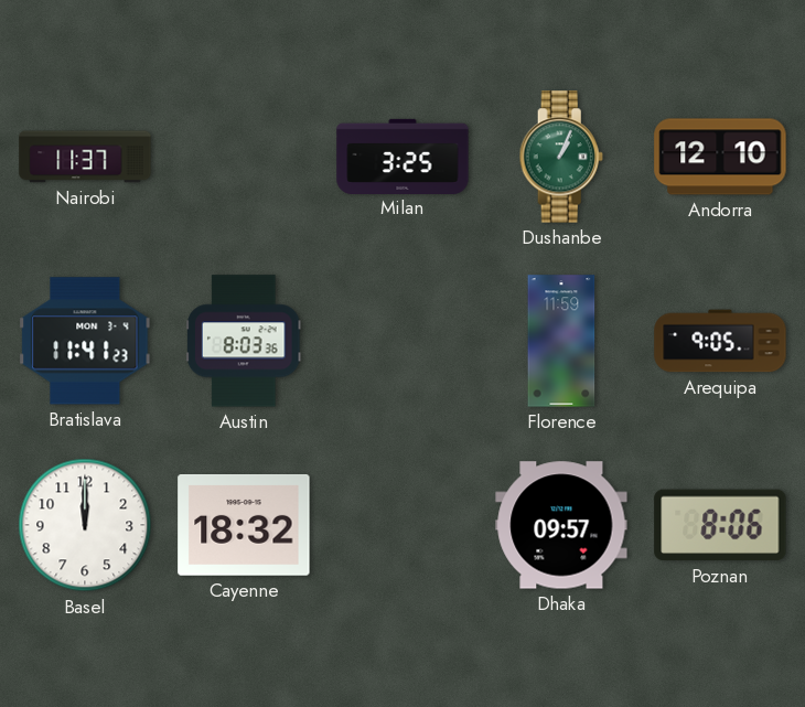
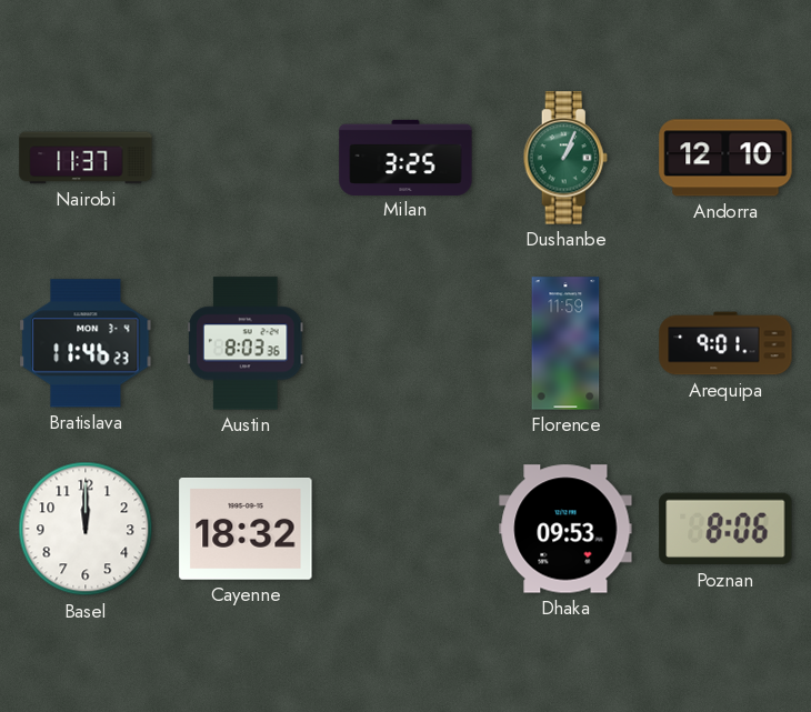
Bratislava: 11:41 -> 11:46 (86, 343)
Arequipa: 9:05 -> 9:01 (725, 343)
Dhaka: 09:57 -> 09:53 (565, 529)
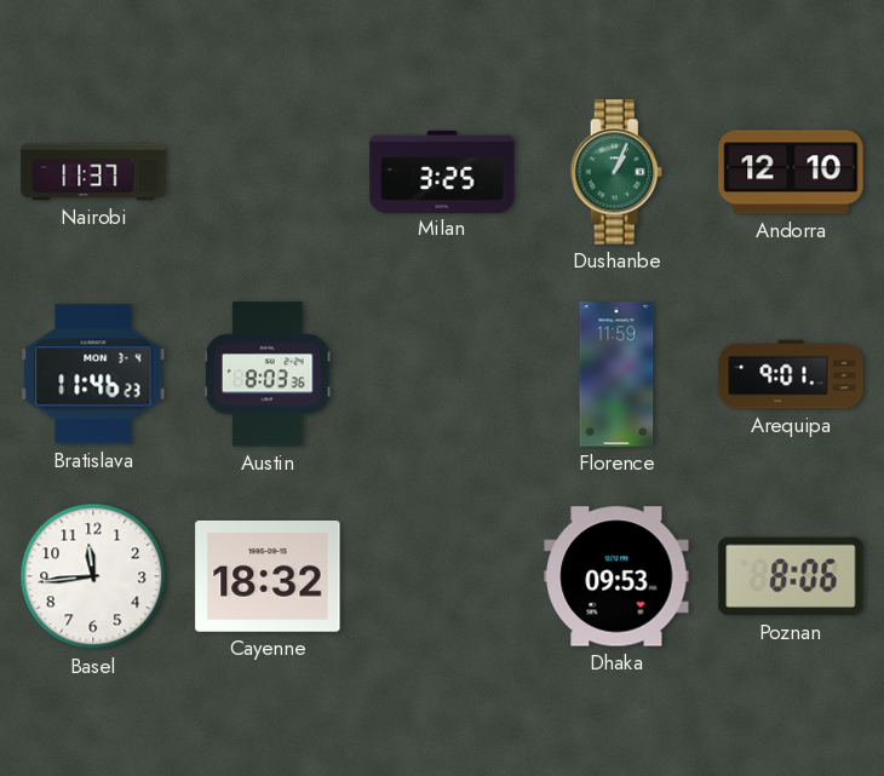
Basel: 12:00 -> 11:44 (93, 576)
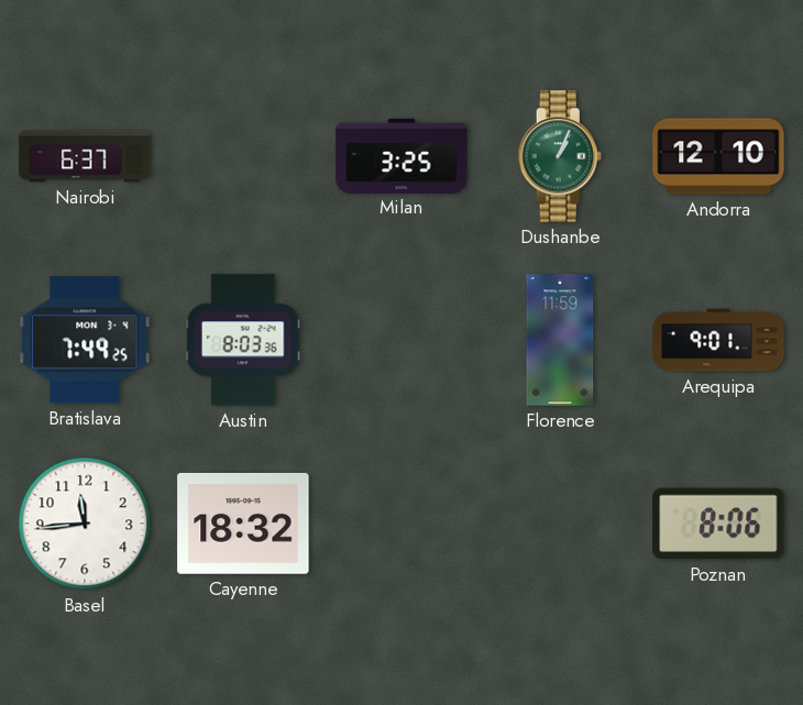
Nairobi: 11:37 -> 6:37 (85, 156)
Bratislava: 11:46 -> 7:49 (85, 340)
Dhaka: 09:53 -> none (616, 576)
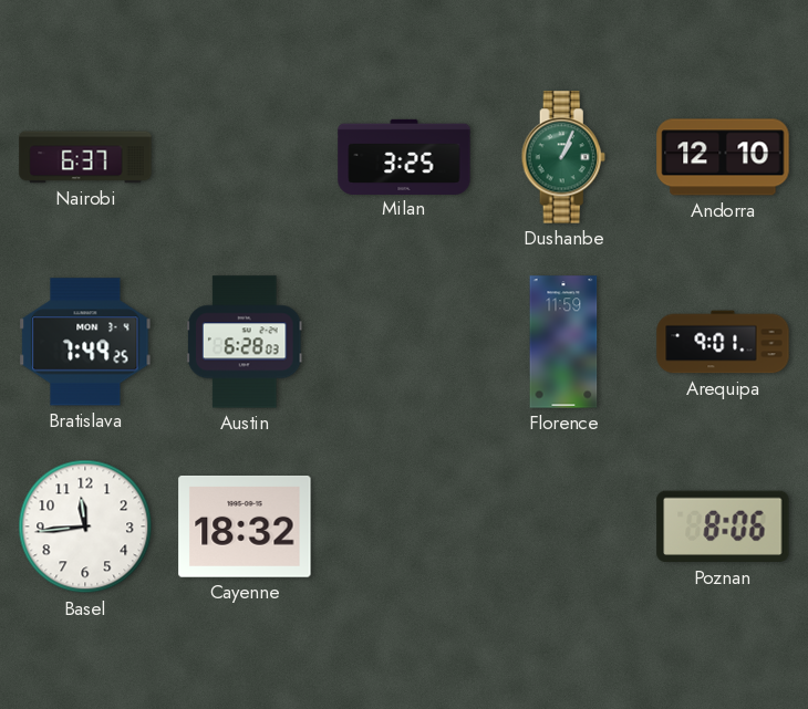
Austin: 8:03 -> 6:28 (246, 342)
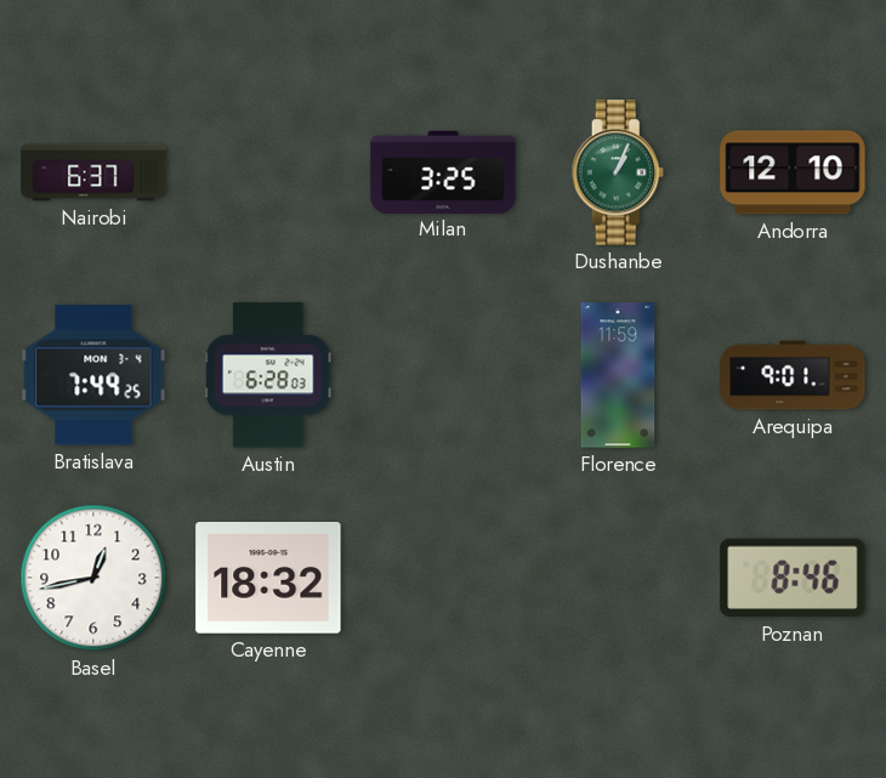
Basel: 11:44 -> 12:43 (93, 578)
Poznan: 8:06 -> 8:46 (793, 578)
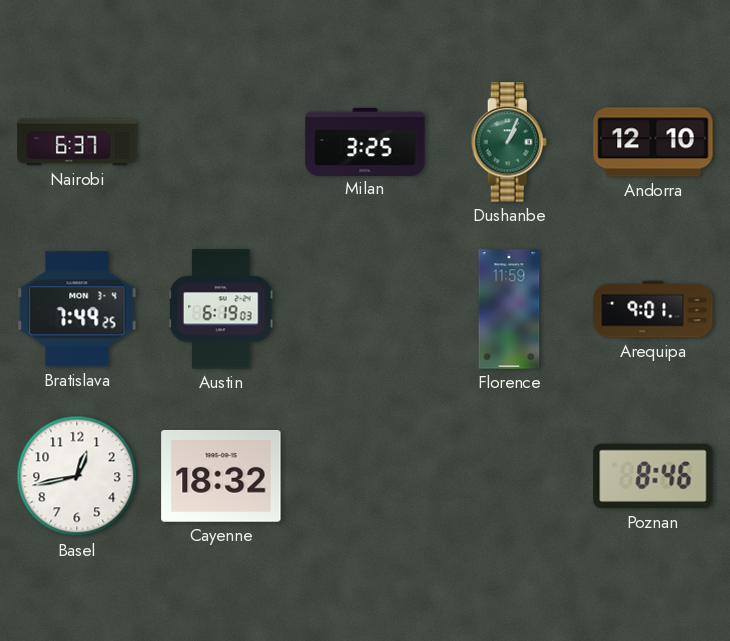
Austin: 6:28 -> 6:19 (222, 309)
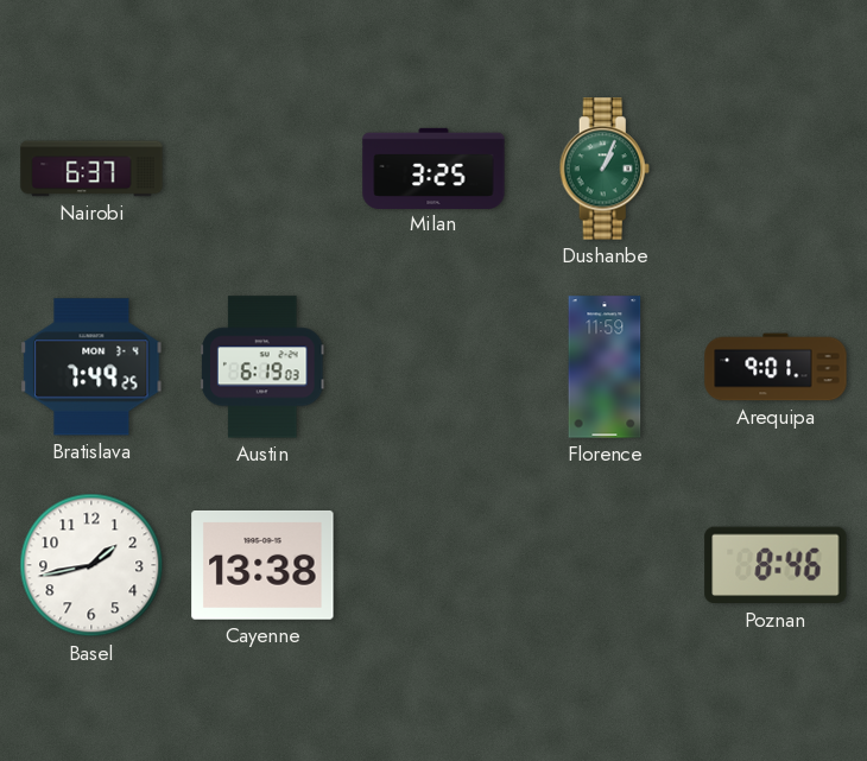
Andorra: 12:10 -> none (653, 142)
Basel: 12:43 -> 1:43 (91, 565)
Cayenne: 18:32 -> 13:38 (262, 565)
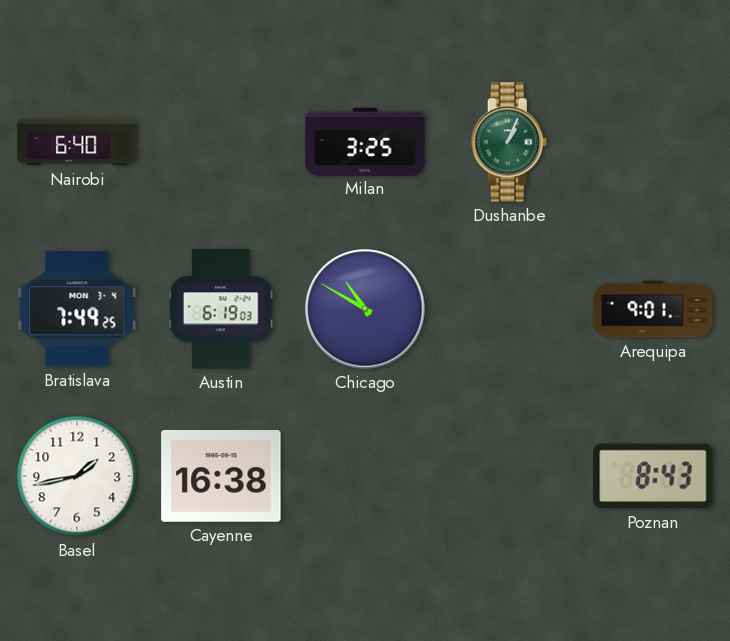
Nairobi: 6:37 -> 6:40 (77, 142)
Chicago: none -> 10:50 (365, 309)
Florence: 11:59 -> none (605, 367)
Cayenne: 13:38 -> 16:38 (221, 476)
Poznan: 8:46 -> 8:43 (653, 476)
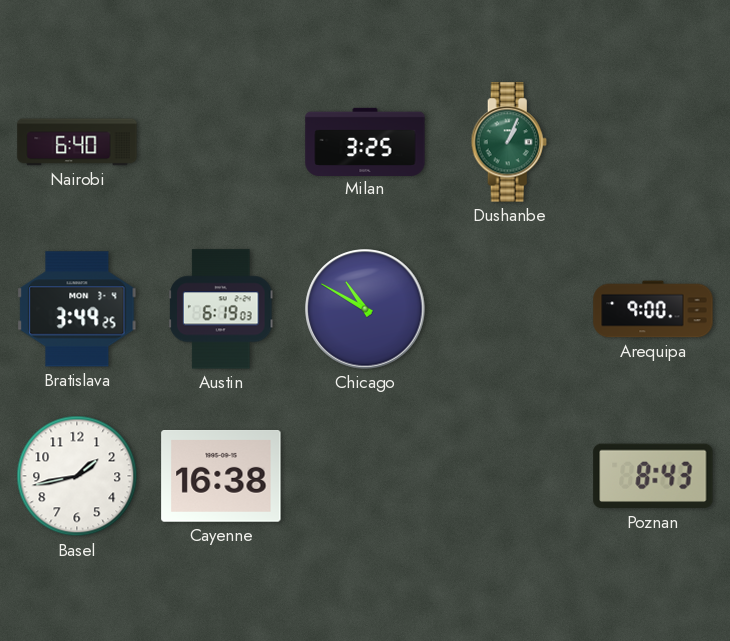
Bratislava: 7:49 -> 3:49 (77, 309)
Arequipa: 9:01 -> 9:00 (653, 309)
